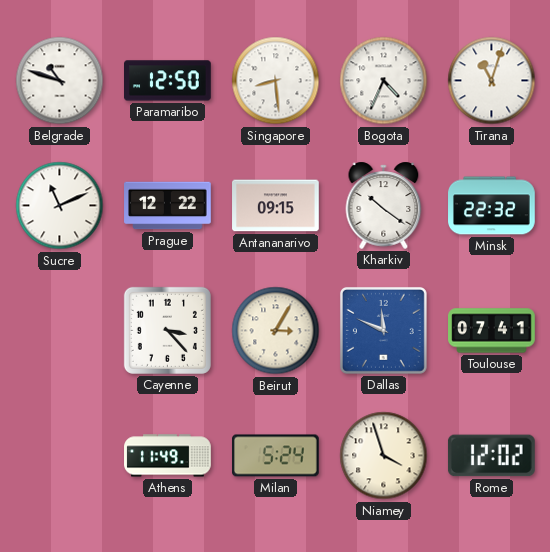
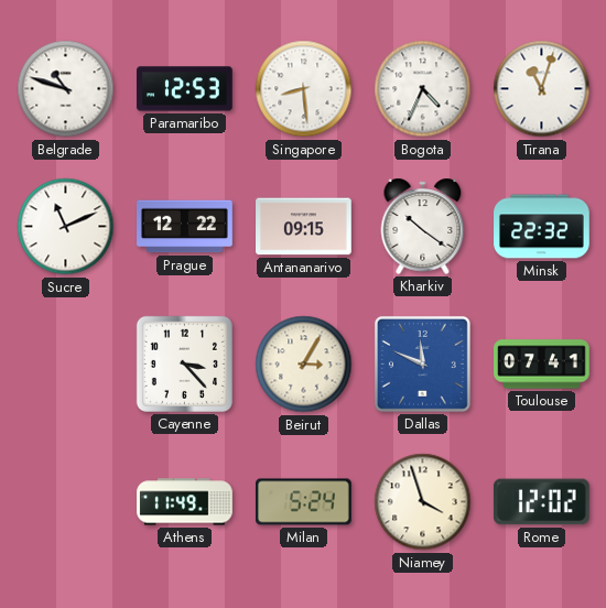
Paramaribo: 12:50 -> 12:53 (185, 89)
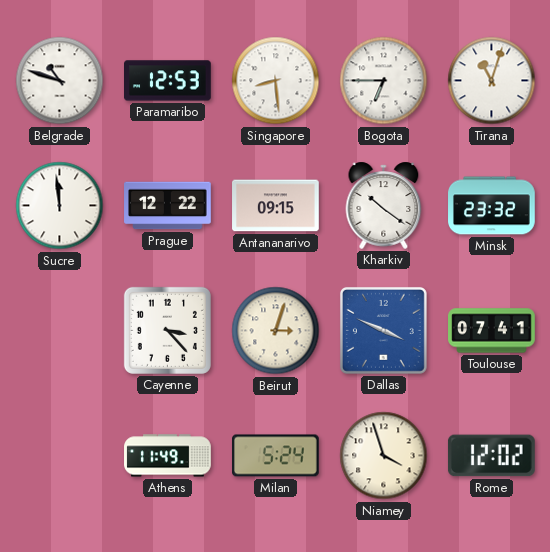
Bogota: 4:34 -> 6:45 (384, 81)
Sucre: 11:11 -> 11:59 (60, 206)
Minsk: 22:32 -> 23:32 (492, 206)
Beirut: 3:05 -> 3:03 (276, 331)
Dallas: 11:49 -> 3:49 (383, 330)
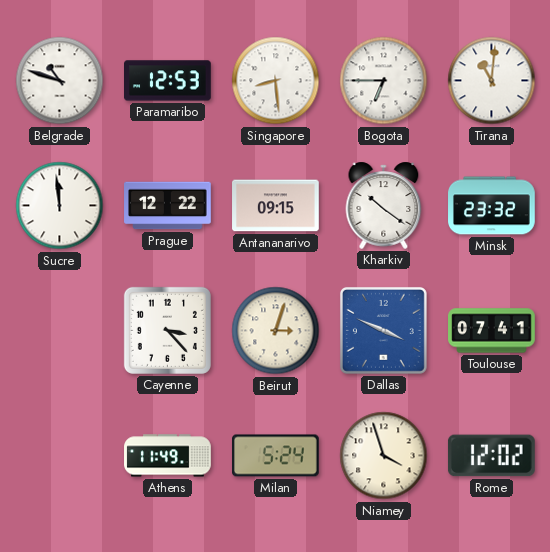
Tirana: 11:03 -> 11:01 (492, 81)
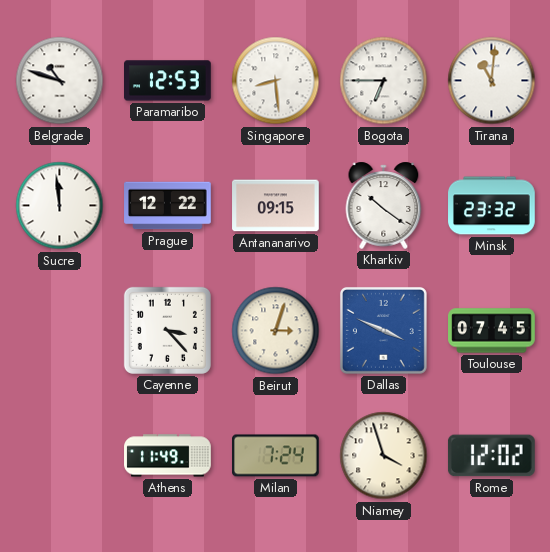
Toulouse: 07:41 -> 07:45 (492, 331)
Milan: 5:24 -> 7:24 (276, 456)
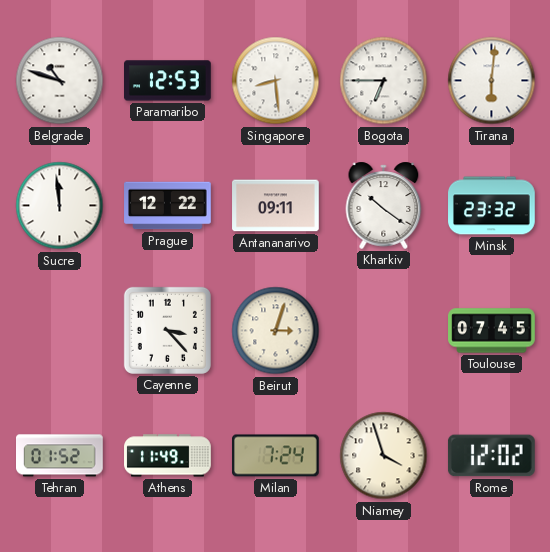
Tirana: 11:01 -> 6:01 (492, 81)
Antananarivo: 09:15 -> 09:11 (276, 206)
Dallas: 3:49 -> none (383, 330)
Tehran: none -> 01:52 (60, 456)
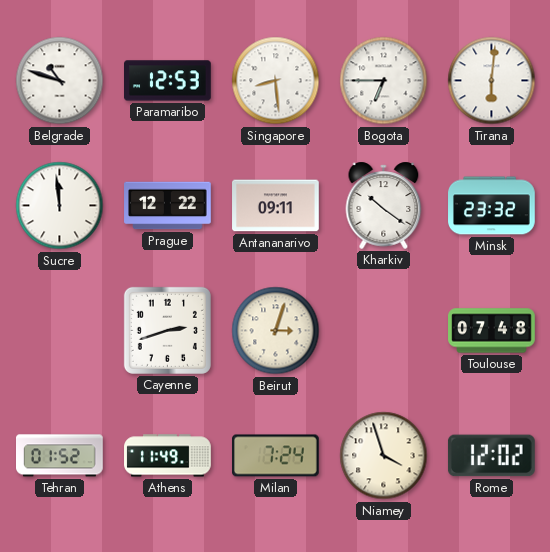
Cayenne: 3:23 -> 2:42 (167, 330)
Toulouse: 07:45 -> 07:48 (492, 331)
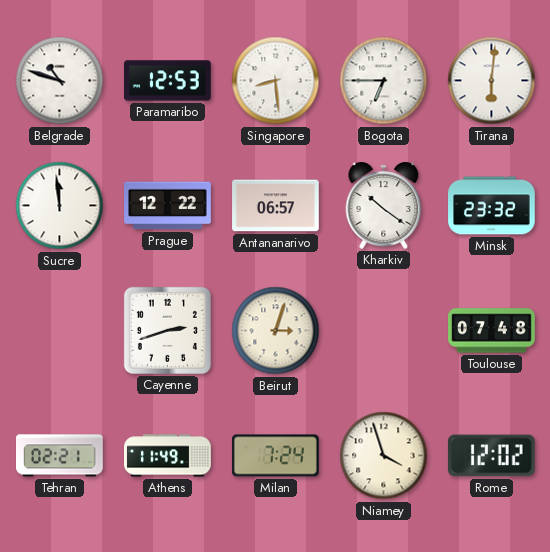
Antananarivo: 09:11 -> 06:57 (276, 206)
Tehran: 01:52 -> 02:21 (60, 456)
